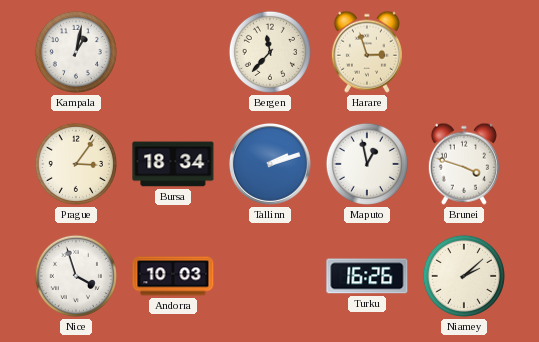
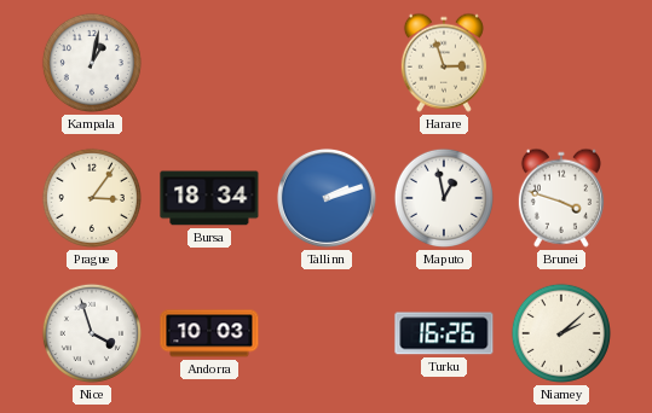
Bergen: 11:37 -> none (270, 52)
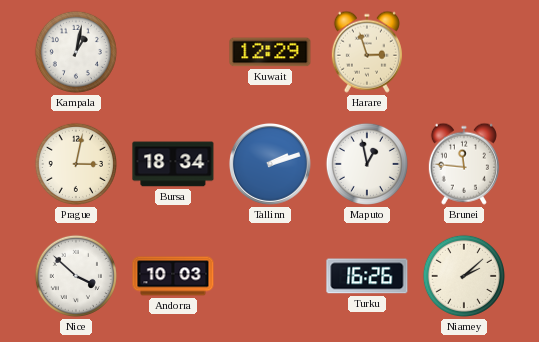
Kuwait: none -> 12:29 (270, 52)
Prague: 3:06 -> 3:02 (76, 164)
Brunei: 3:48 -> 11:46 (464, 164)
Nice: 3:57 -> 3:52 (76, 276)
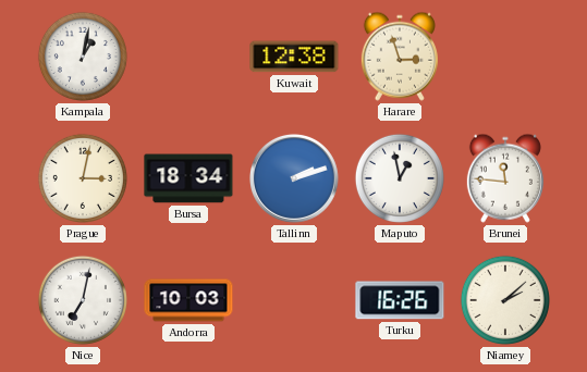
Kuwait: 12:29 -> 12:38 (294, 57)
Nice: 3:52 -> 7:02 (83, 300)
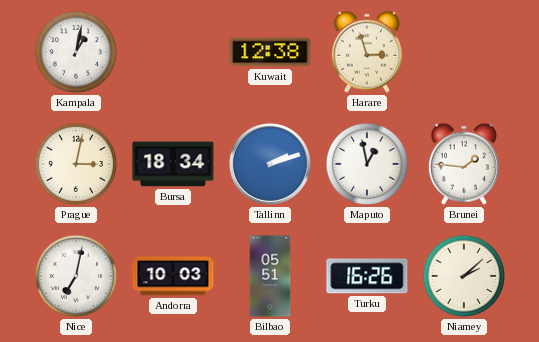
Brunei: 11:46 -> 1:46 (464, 164)
Bilbao: none -> 05:51 (270, 276)
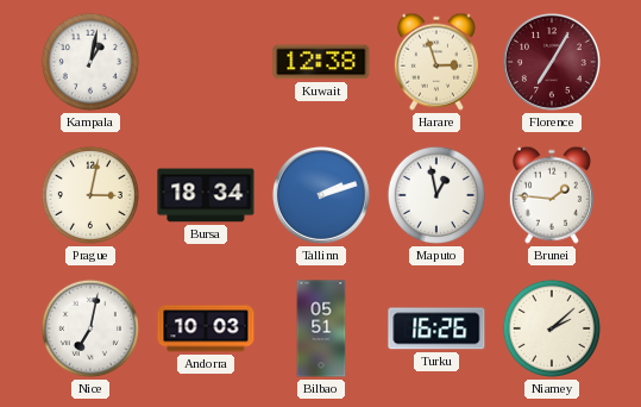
Florence: none -> 7:05 (552, 62)
